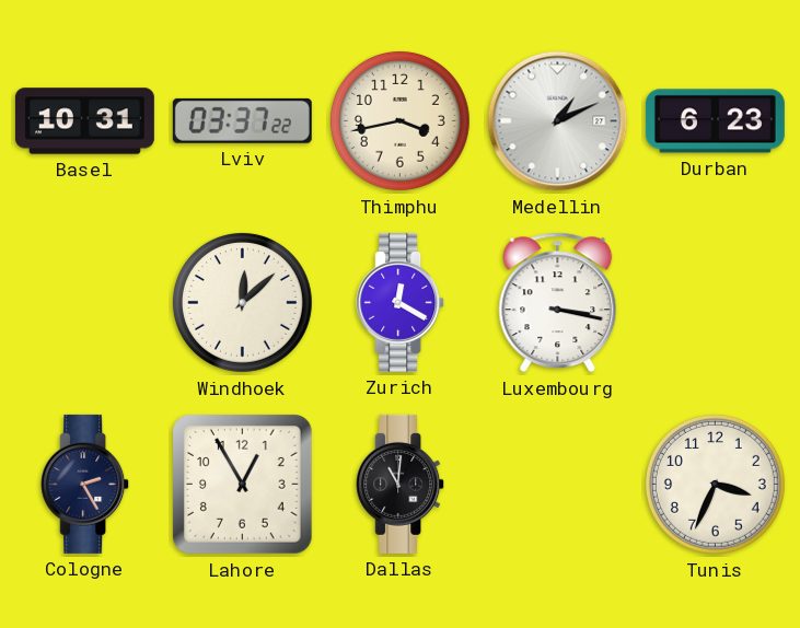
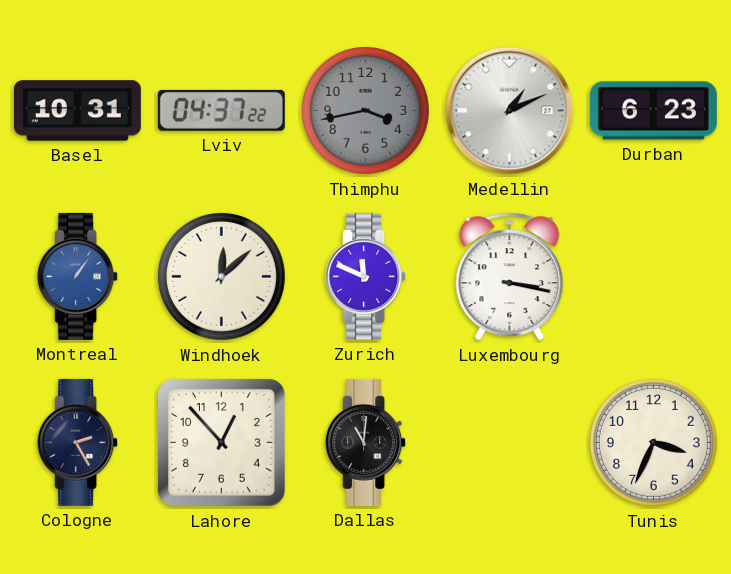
Lviv: 03:37 -> 04:37 (221, 110)
Thimphu dial: cream -> grey (365, 110)
Montreal: none -> 1:06 (78, 276)
Zurich: 12:20 -> 11:49 (366, 276)
Lahore: 12:55 -> 12:53 (222, 443)
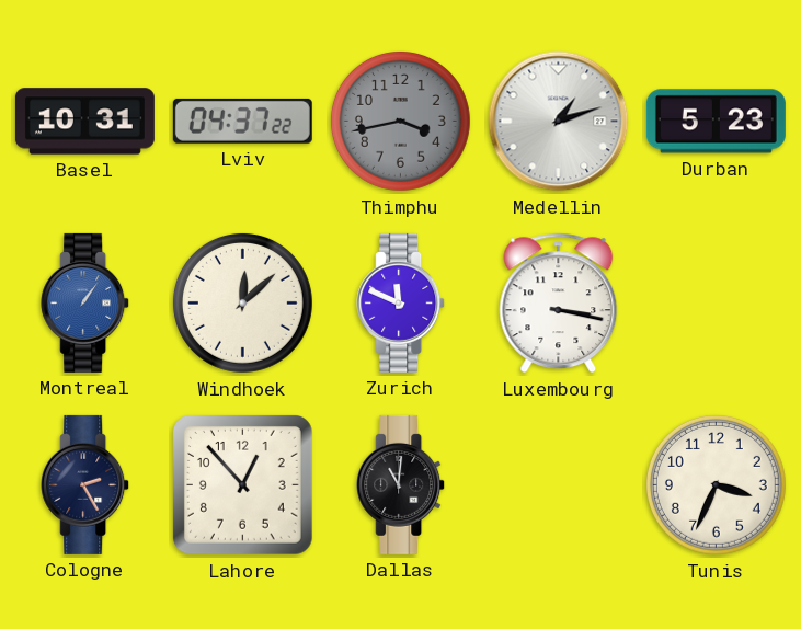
Medellin: 1:11 -> 1:12 (559, 122)
Durban: 6:23 -> 5:23 (716, 122)
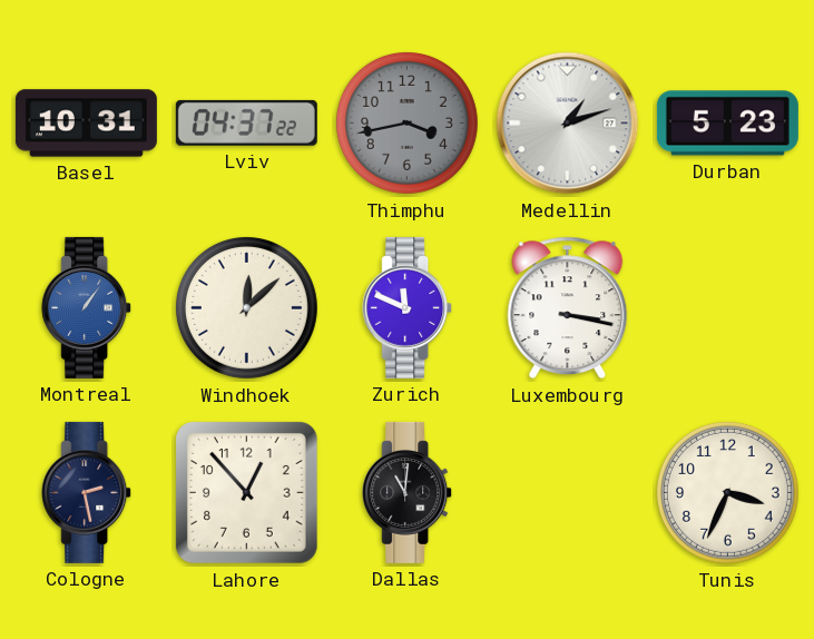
Cologne: 2:25 -> 2:28 (87, 492)
